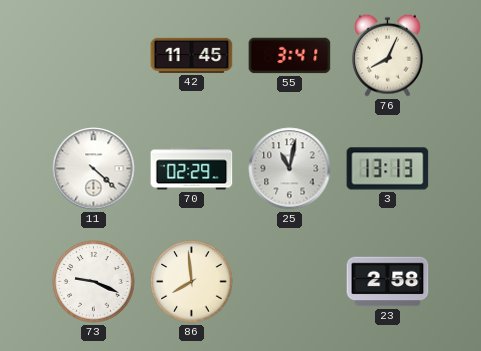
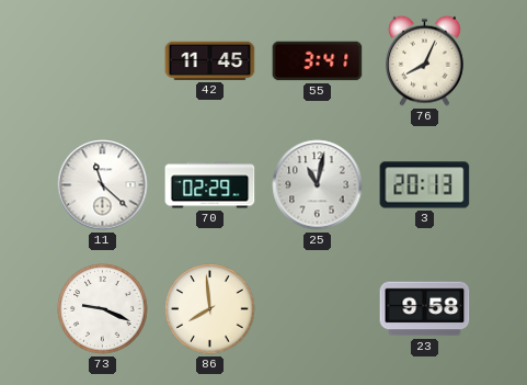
11: 4:22 -> 11:22 (103, 185)
3: 13:13 -> 20:13 (425, 185)
23: 2:58 -> 9:58 (425, 309)
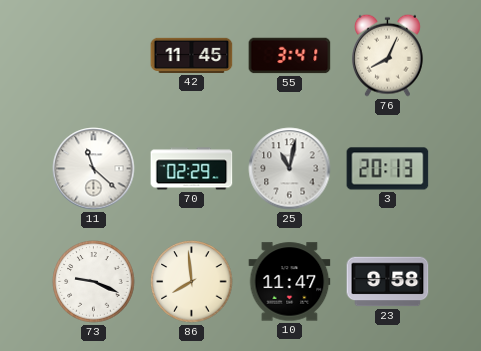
10: none -> 11:47 (290, 282)
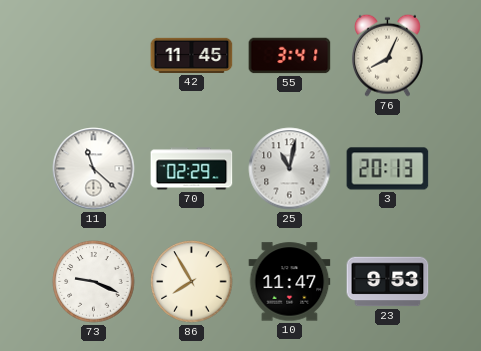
86: 7:59 -> 7:55 (192, 282)
23: 9:58 -> 9:53 (388, 282)
